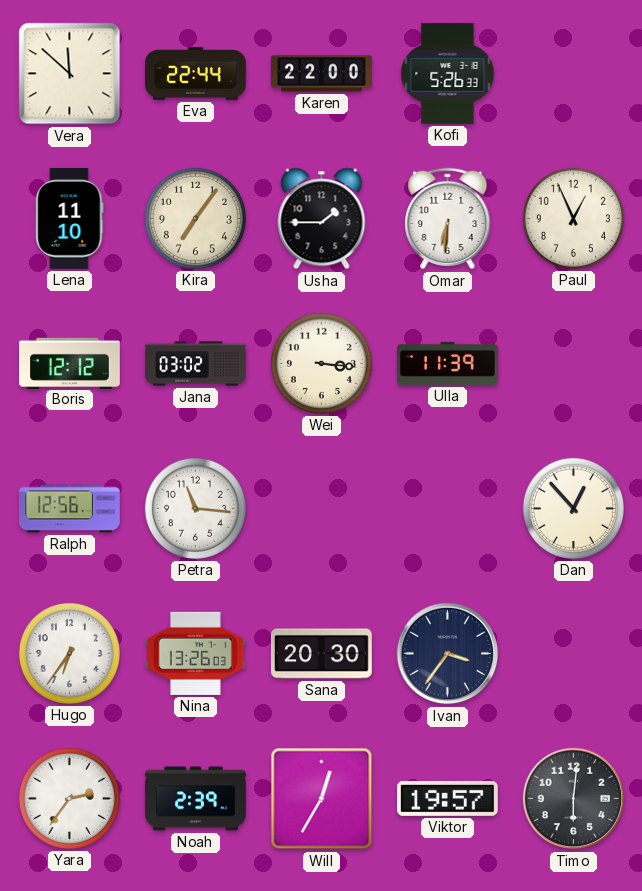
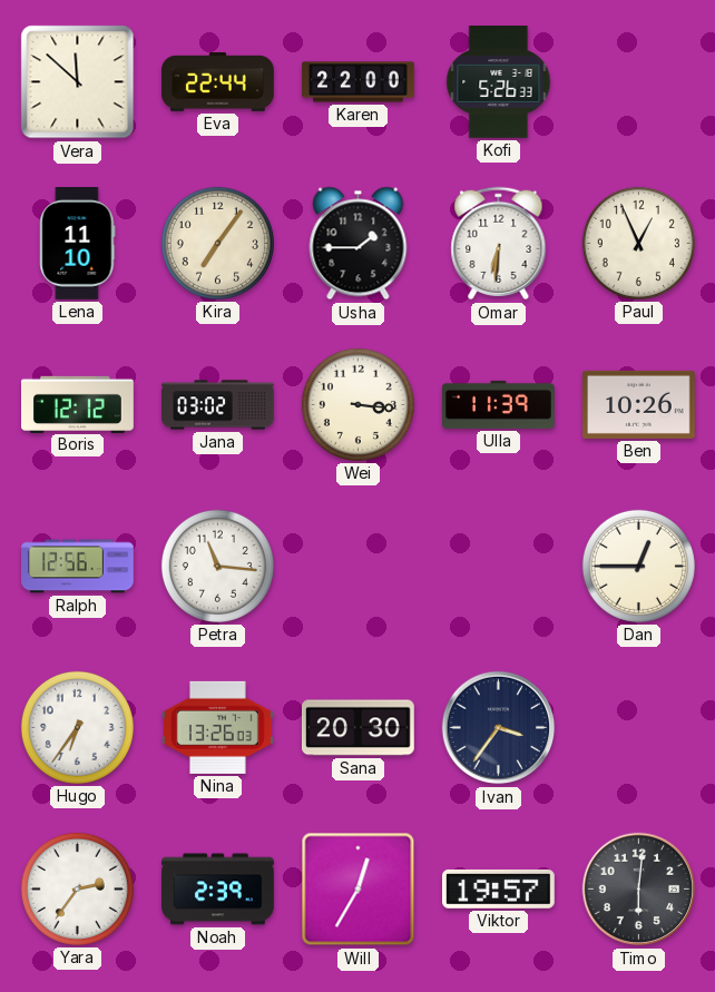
Ben: none -> 10:26 (639, 404)
Dan: 12:53 -> 12:45 (638, 566)
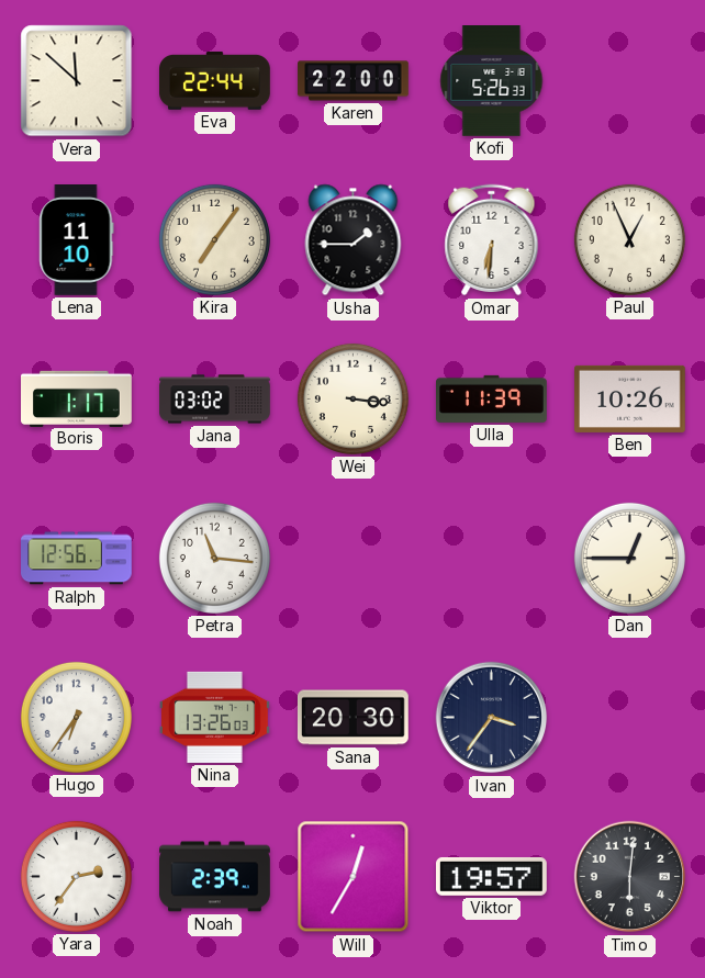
Boris: 12:12 -> 1:17 (77, 398)
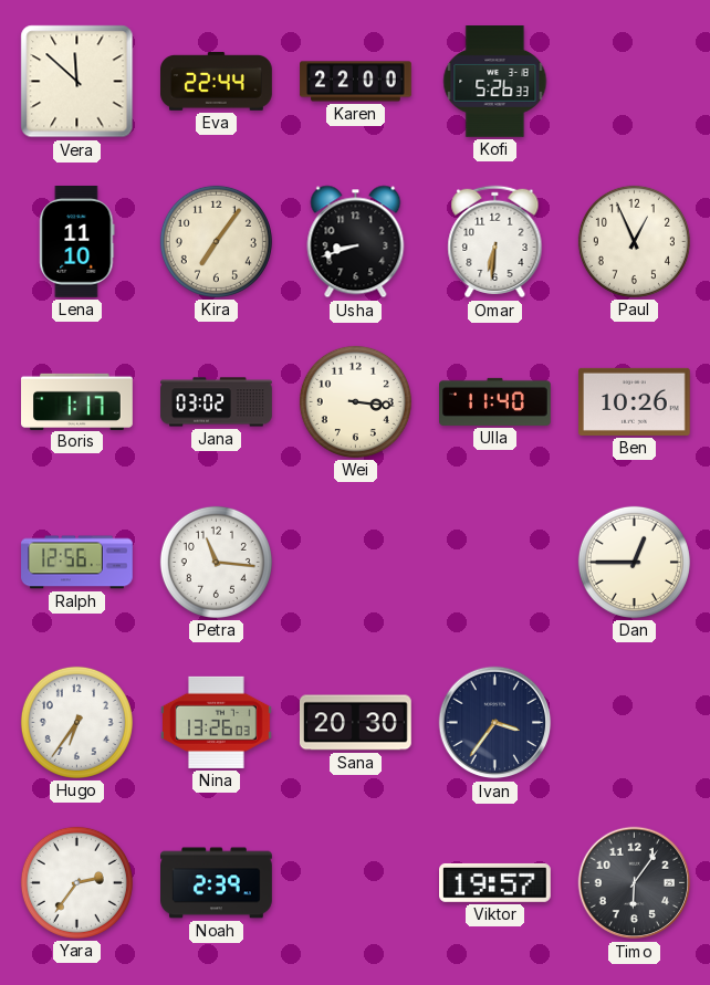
Usha: 1:45 -> 8:42 (356, 242)
Ulla: 11:39 -> 11:40 (495, 401)
Will: 12:35 -> none (354, 877)
Timo: 6:01 -> 6:06 (635, 883)
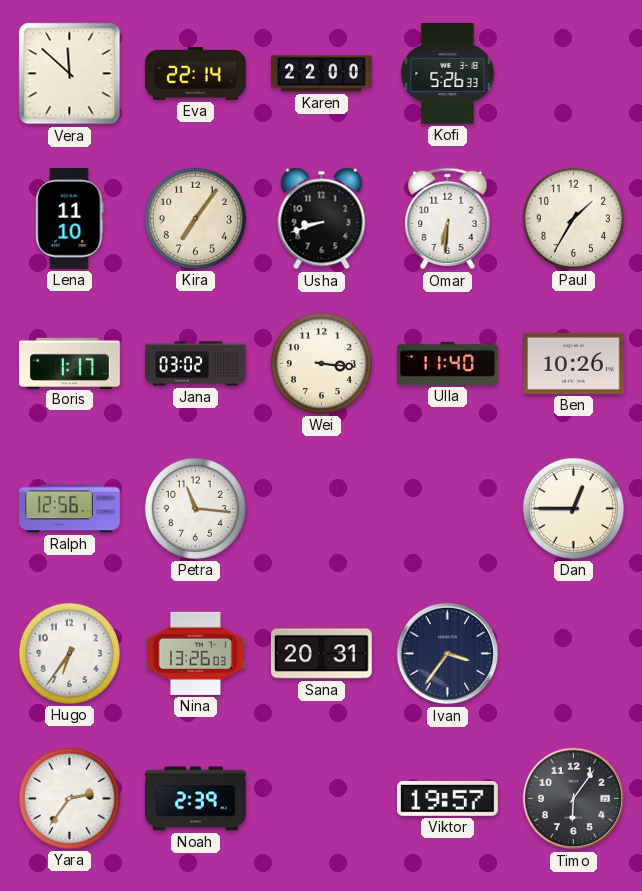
Eva: 22:44 -> 22:14 (196, 74)
Paul: 12:56 -> 1:35 (573, 218)
Sana: 20:30 -> 20:31 (322, 654)
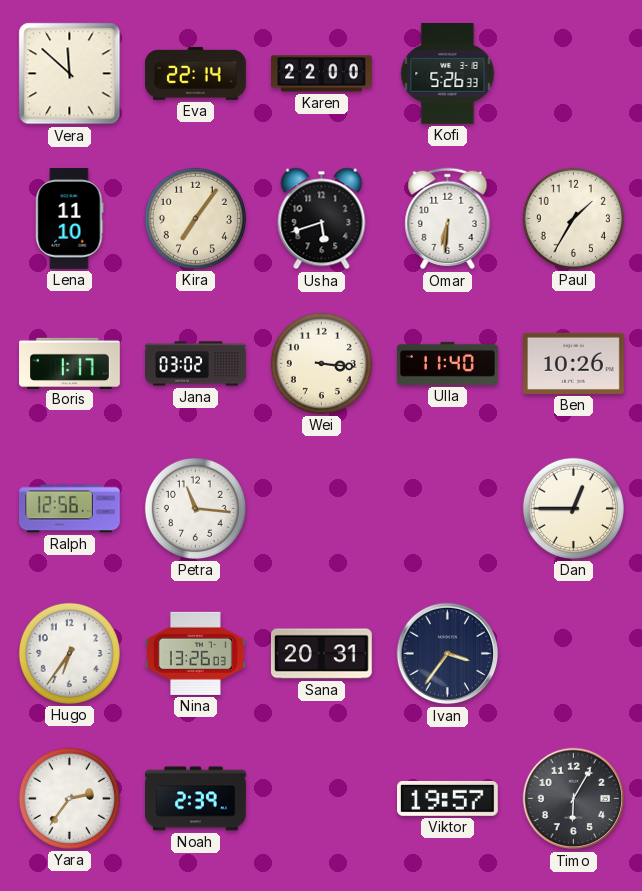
Usha: 8:42 -> 5:42 (322, 219)
Timo: 6:06 -> 6:05 (574, 799)
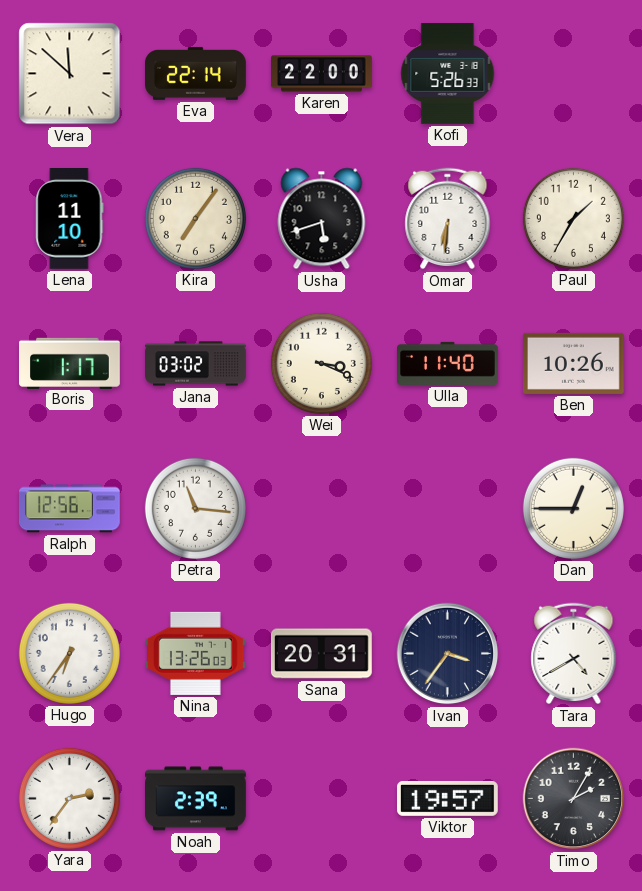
Wei: 3:16 -> 3:19 (321, 363)
Tara: none -> 4:40 (574, 654)
Timo: 6:05 -> 2:05 (574, 799)
